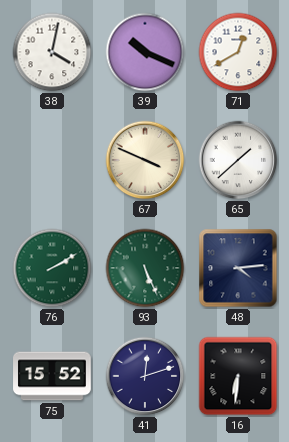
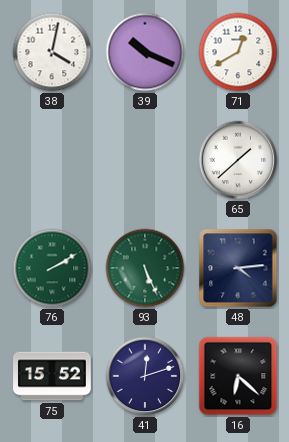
67: 3:49 -> none (145, 160)
16: 6:31 -> 6:22 (238, 376)
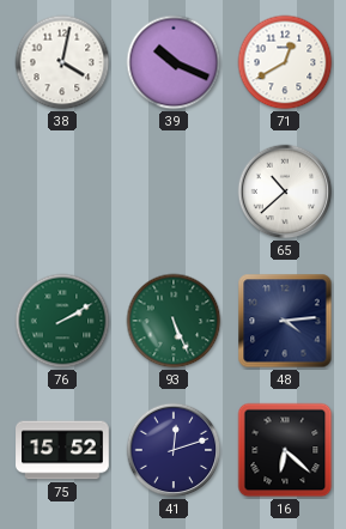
65: 1:38 -> 10:38 (285, 191)
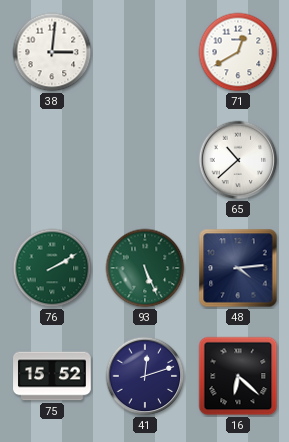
38: 4:02 -> 3:01 (52, 52)
39: 10:19 -> none (174, 62)
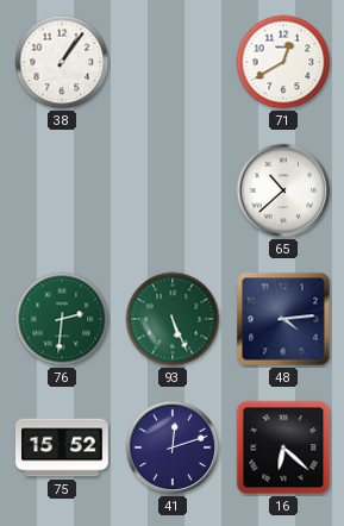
38: 3:01 -> 1:06 (62, 62)
76: 2:10 -> 2:31 (62, 319)
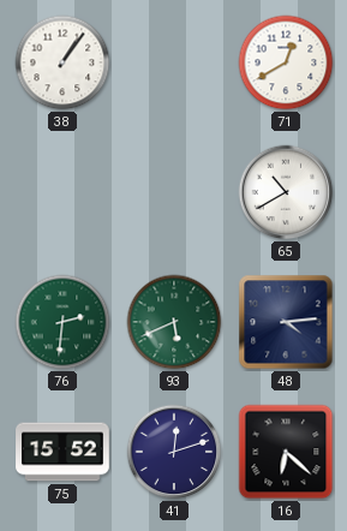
65: 10:38 -> 10:40 (286, 192)
93: 5:26 -> 5:41 (174, 322)
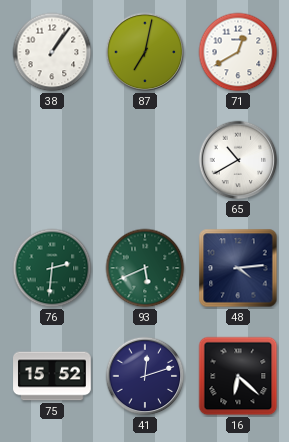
87: none -> 7:02 (145, 52)
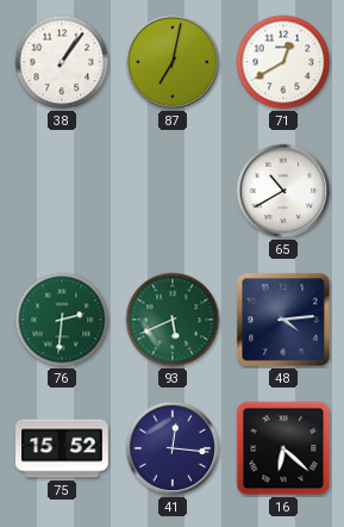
41: 12:12 -> 12:16 (173, 448)
